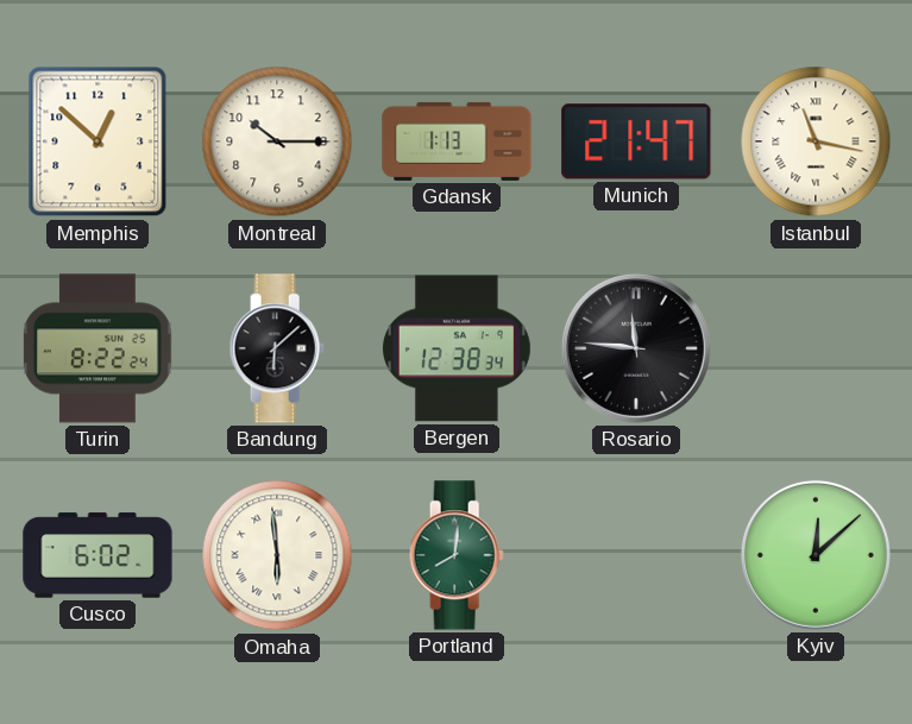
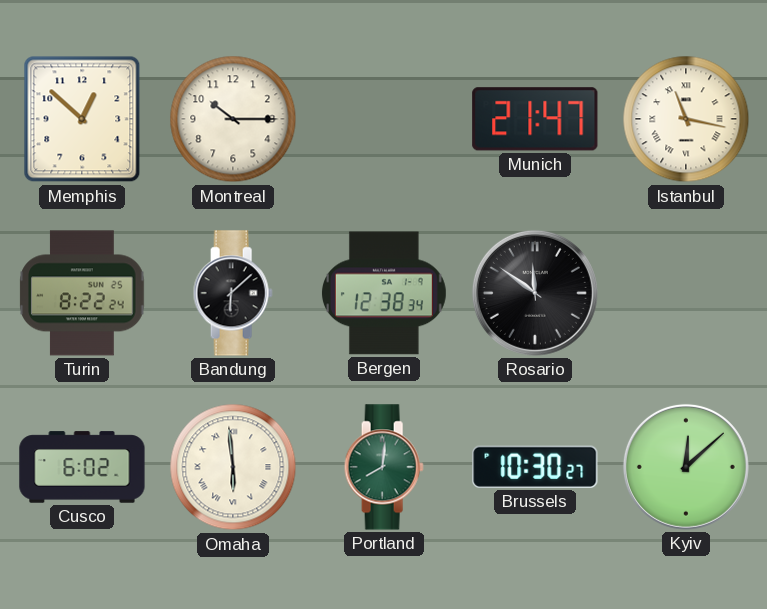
Gdansk: 1:13 -> none (457, 141)
Rosario: 11:46 -> 11:51 (535, 293)
Brussels: none -> 10:30 (535, 467)
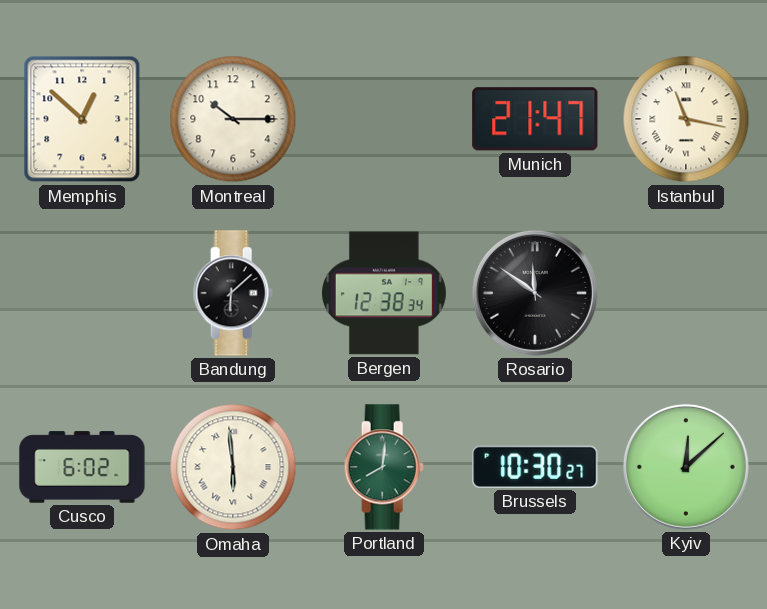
Turin: 8:22 -> none (82, 293)
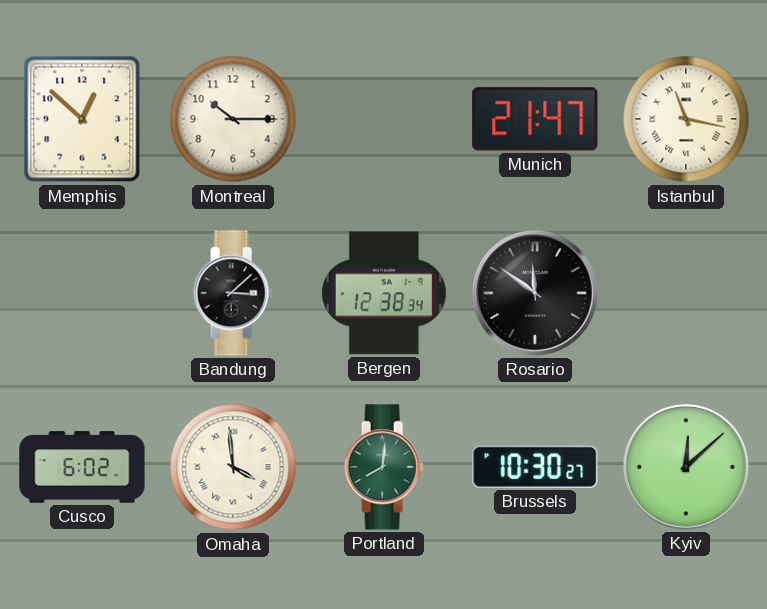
Bandung: 6:08 -> 3:08 (233, 293)
Omaha: 5:59 -> 3:59 (233, 467)
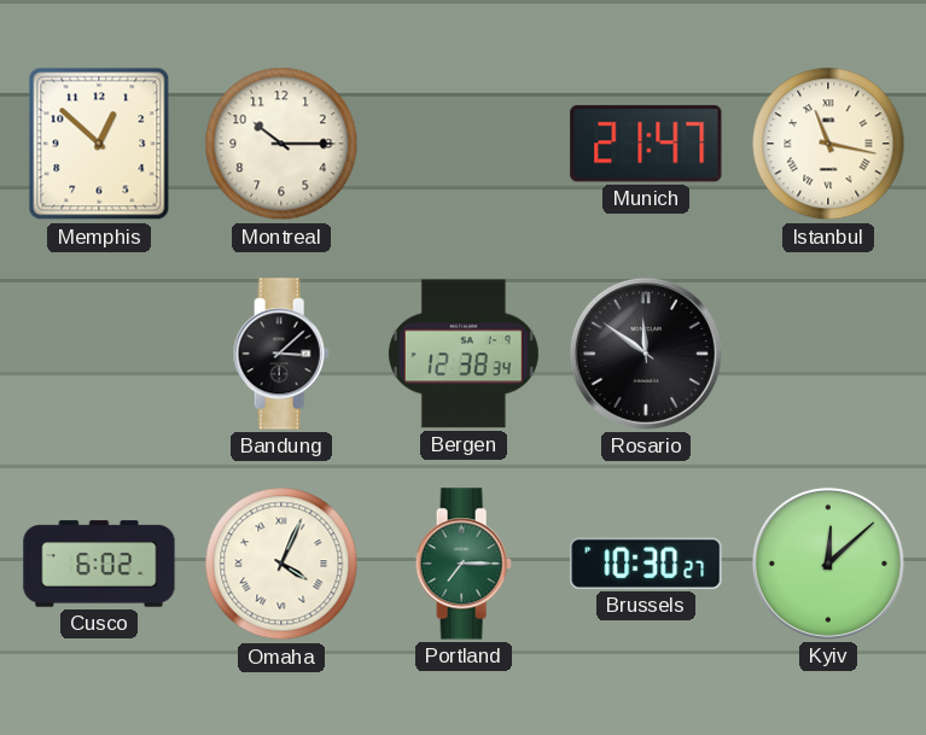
Omaha: 3:59 -> 4:04 (281, 564)
Portland: 8:01 -> 7:15 (464, 564)
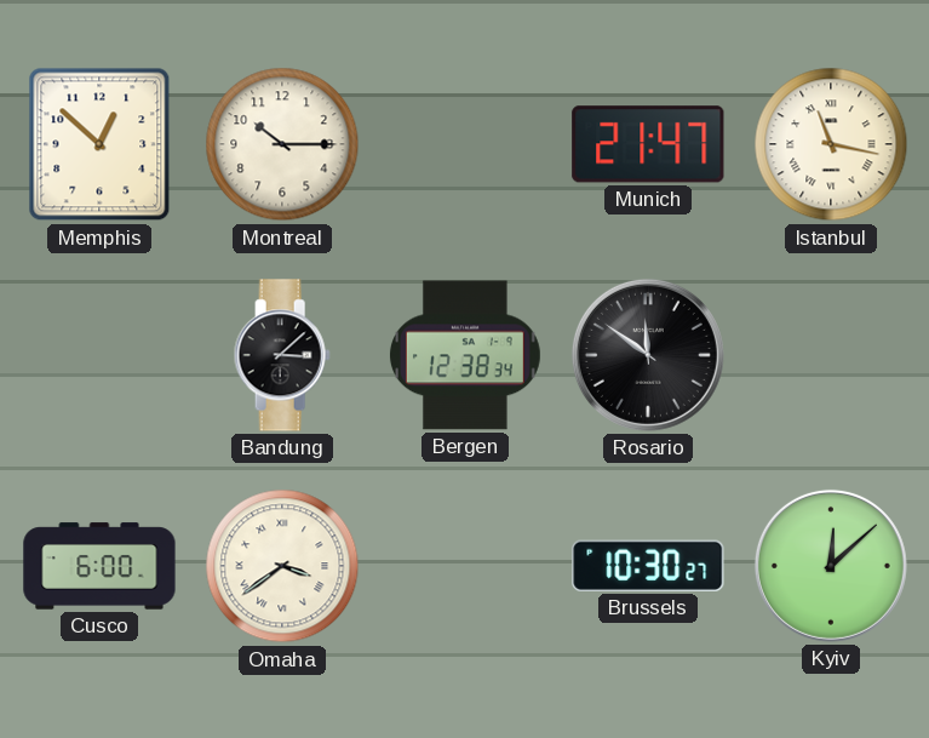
Cusco: 6:02 -> 6:00 (99, 566)
Omaha: 4:04 -> 3:39 (282, 566)
Portland: 7:15 -> none (464, 564)
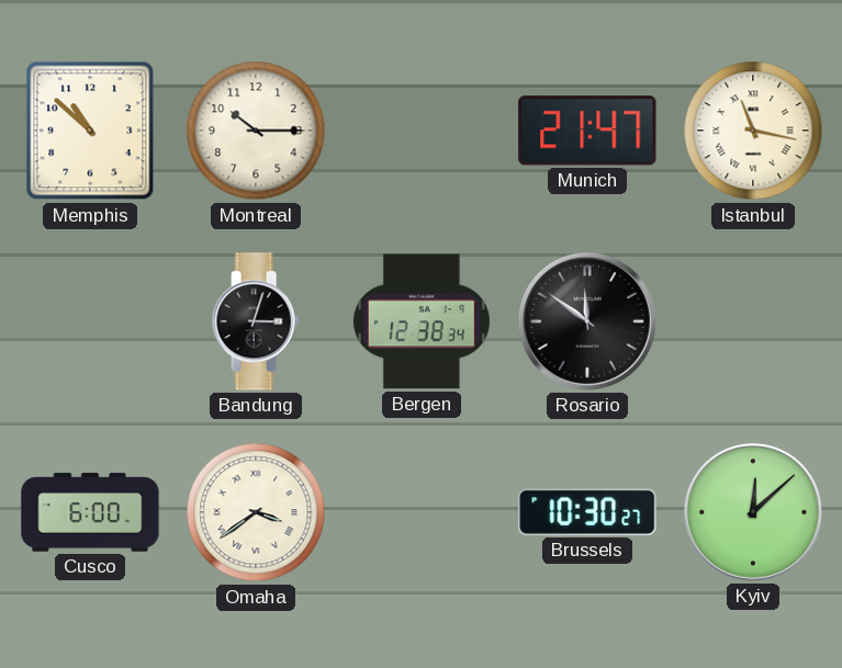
Memphis: 12:52 -> 10:52 (90, 131)
Bandung: 3:08 -> 3:03 (256, 321)
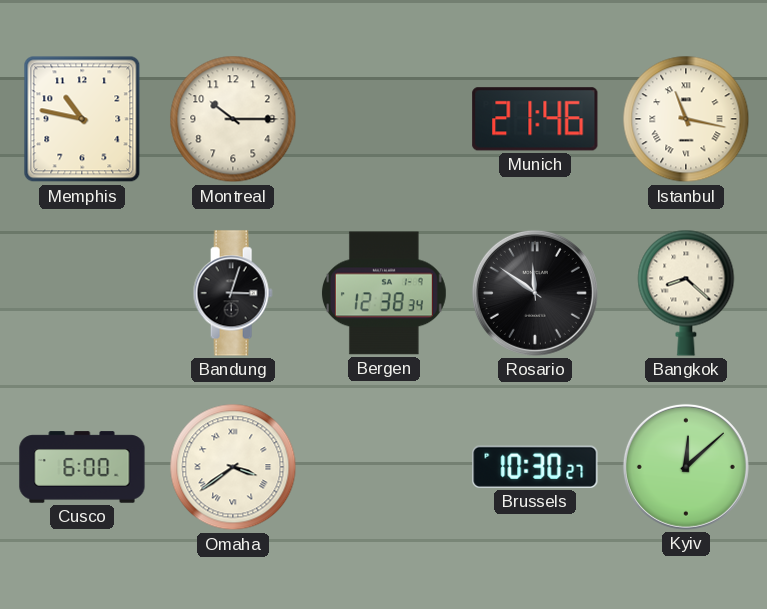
Memphis: 10:52 -> 10:47 (82, 119)
Munich: 21:47 -> 21:46 (535, 119)
Bangkok: none -> 8:22 (686, 293)
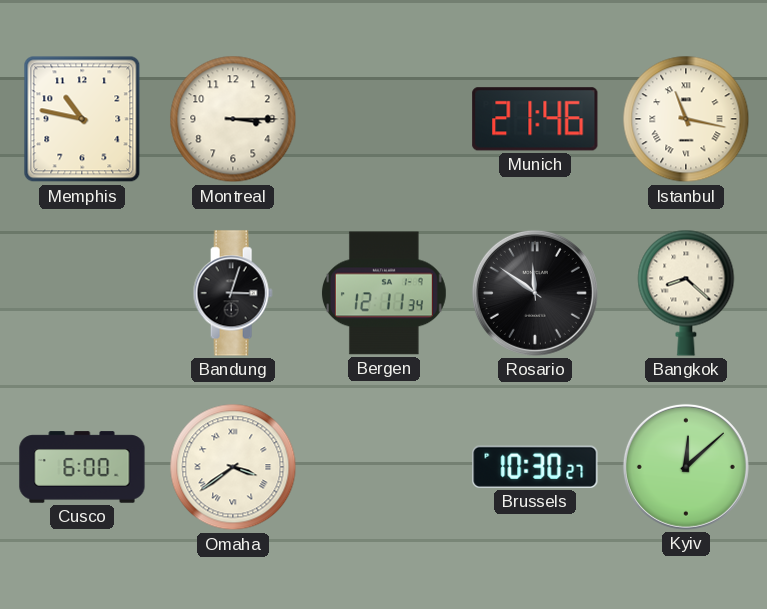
Montreal: 10:15 -> 3:15 (233, 119)
Bergen: 12:38 -> 12:11 (384, 293)
